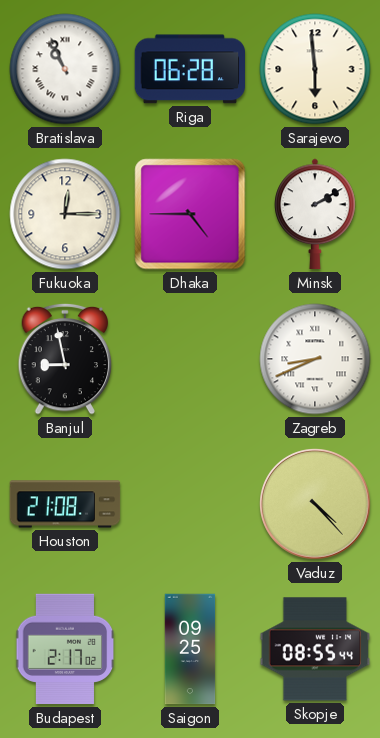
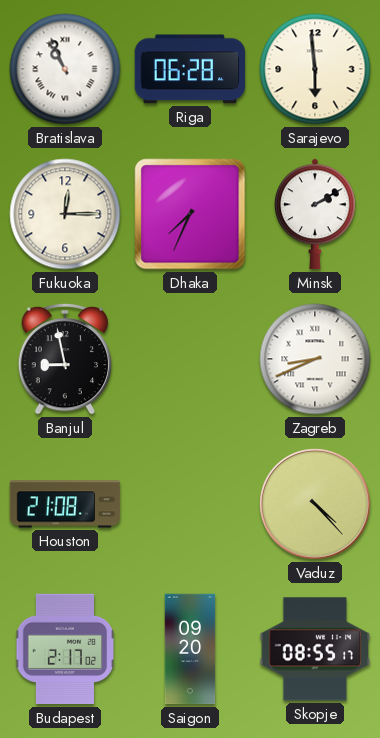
Dhaka: 4:45 -> 7:34 (190, 214)
Saigon: 09:25 -> 09:20 (190, 649)
Skopje: 08:55:44 -> 08:55:17 (315, 649)
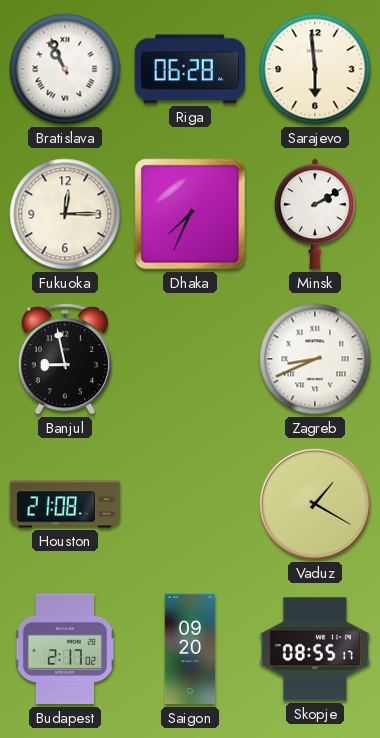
Vaduz: 4:23 -> 1:20 (315, 504)
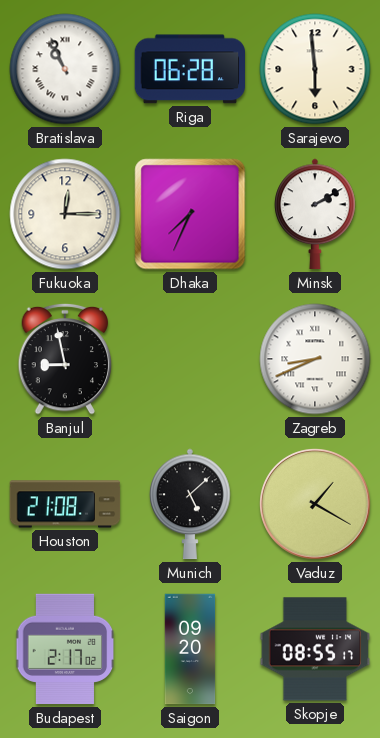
Munich: none -> 5:08 (190, 504)
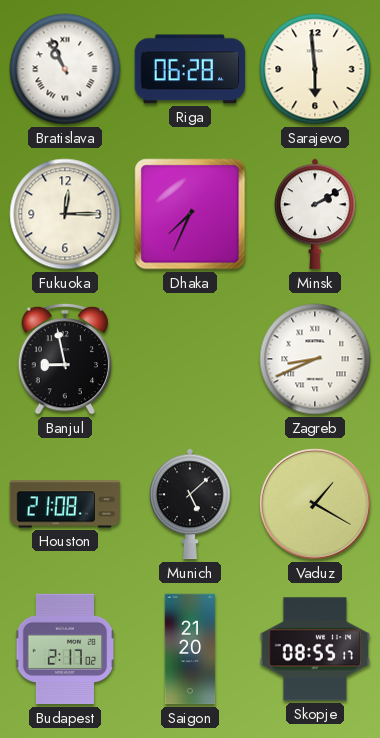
Saigon: 09:20 -> 21:20 (190, 649)
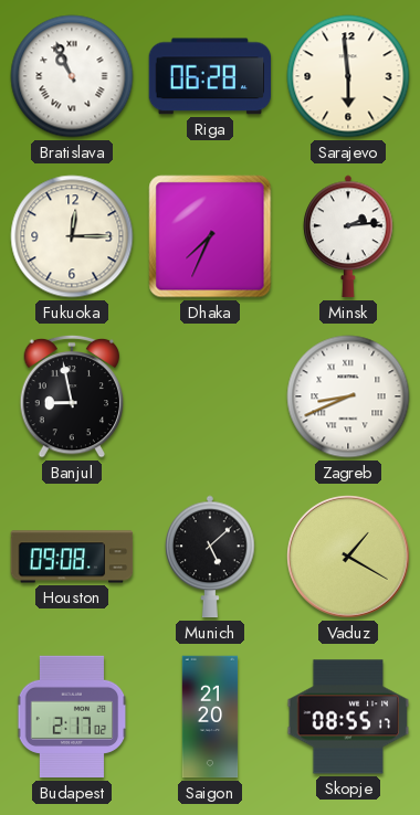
Minsk: 2:10 -> 2:14 (348, 236)
Houston: 21:08 -> 09:08 (72, 557)
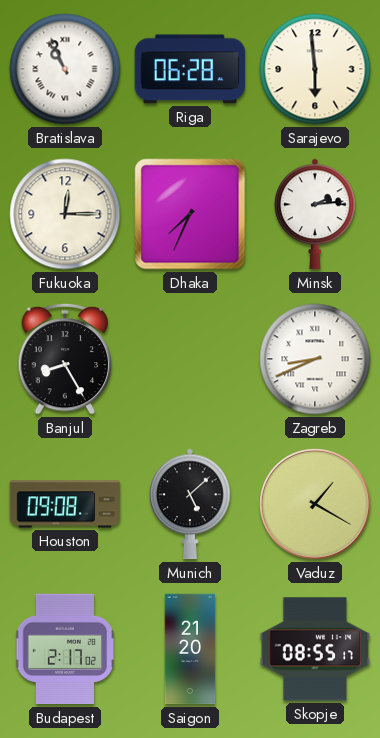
Banjul: 8:58 -> 8:25 (65, 359)
